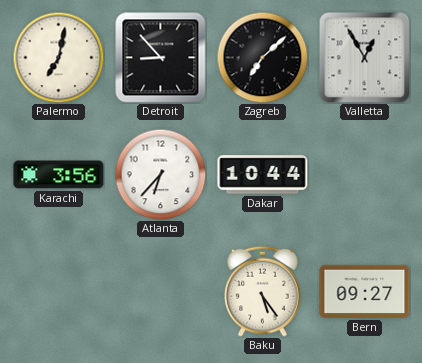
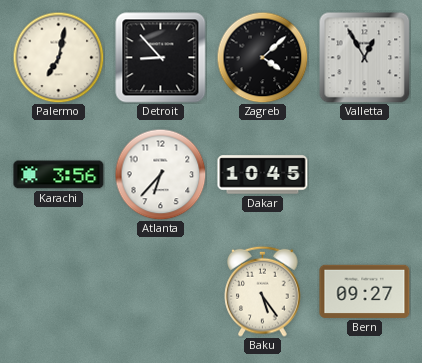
Zagreb: 7:08 -> 4:08 (262, 57)
Dakar: 10:44 -> 10:45 (263, 175)
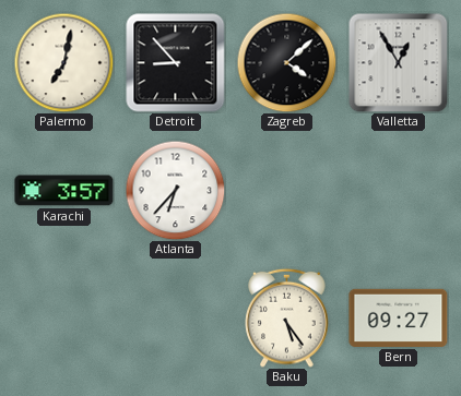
Karachi: 3:56 -> 3:57 (64, 191)
Dakar: 10:45 -> none (263, 175)
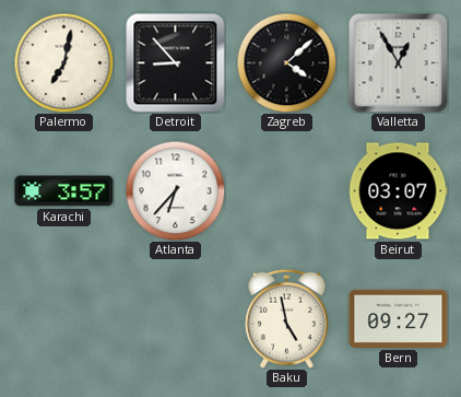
Beirut: none -> 03:07 (398, 191)
Baku: 5:24 -> 4:58 (287, 318)
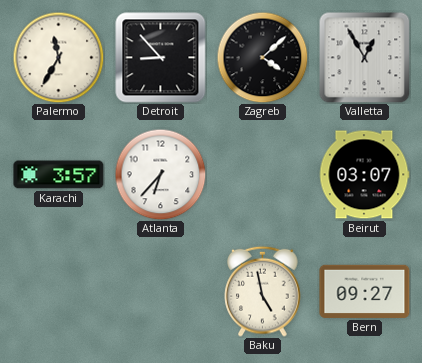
Palermo: 7:02 -> 11:35 (58, 57)
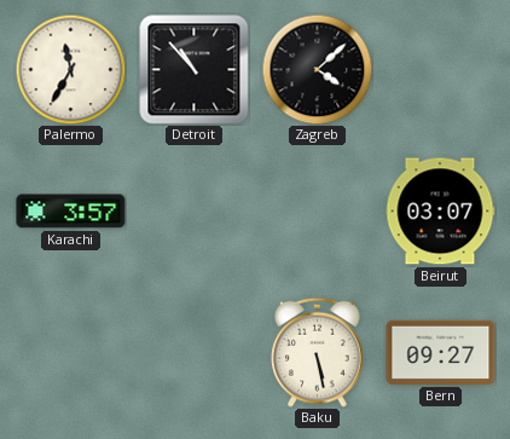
Detroit: 8:53 -> 10:53 (195, 70)
Valletta: 12:55 -> none (364, 57)
Atlanta: 6:37 -> none (160, 174)
Baku: 4:58 -> 5:28 (318, 352)
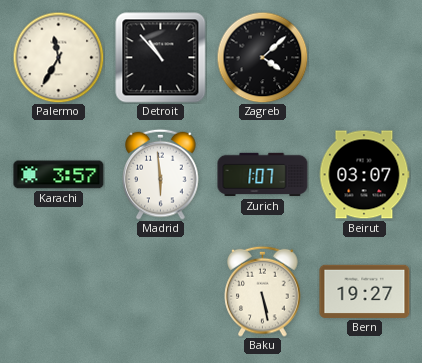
Madrid: none -> 5:59 (161, 174)
Zurich: none -> 1:07 (263, 175)
Bern: 09:27 -> 19:27 (365, 291)
